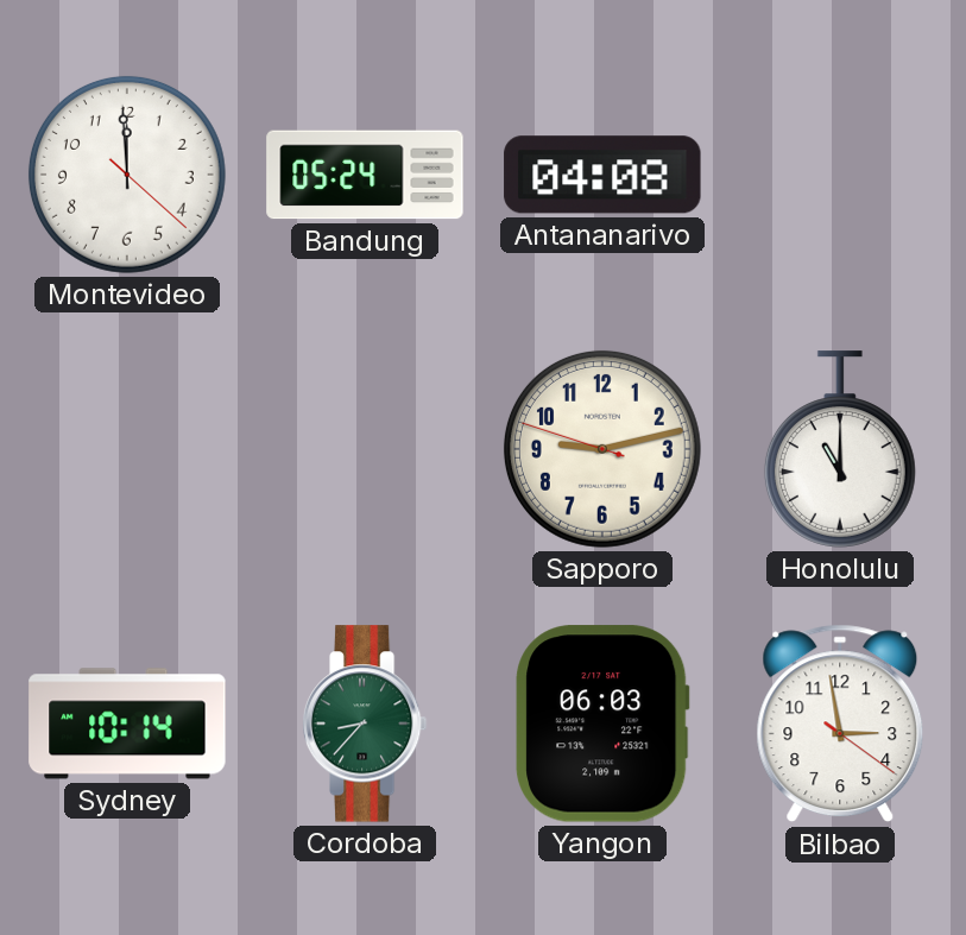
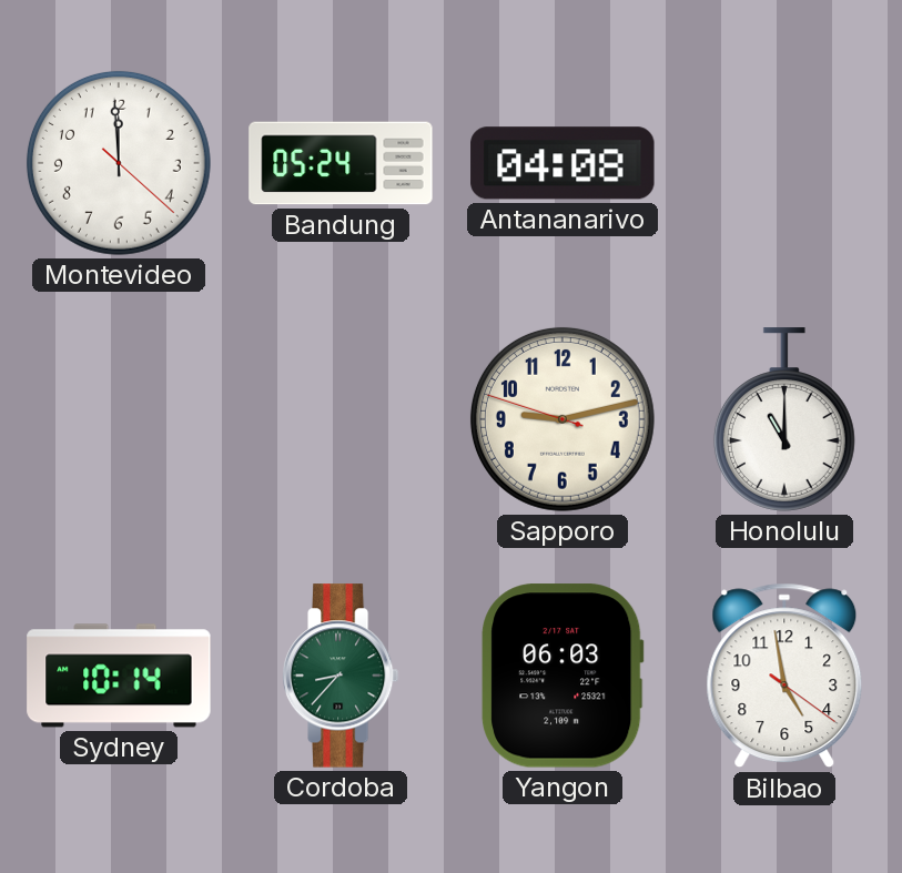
Bilbao: 2:58 -> 4:58 (784, 676)
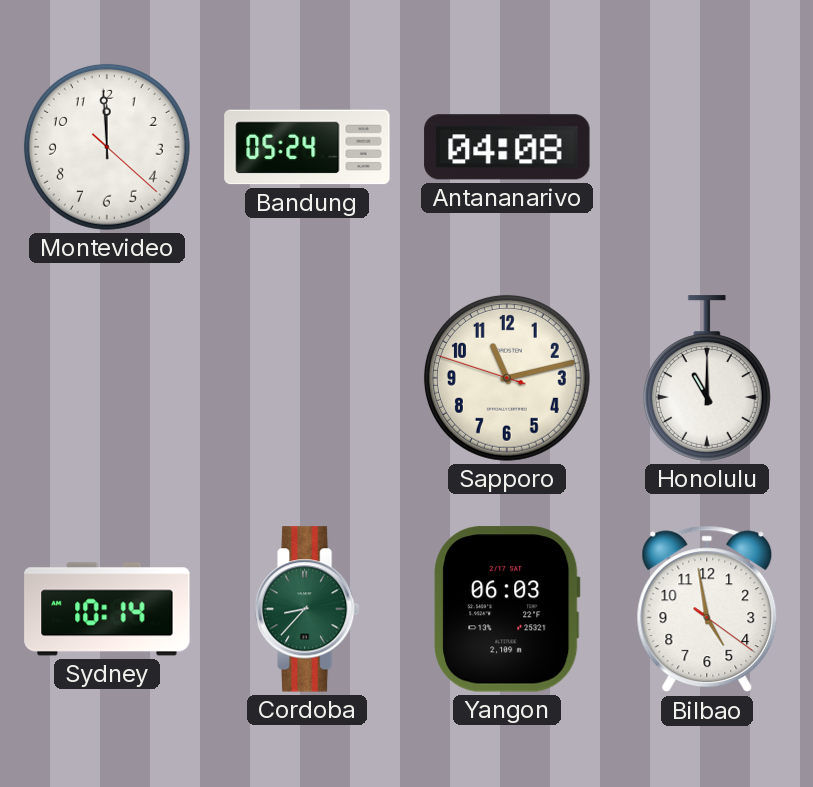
Sapporo: 9:12 -> 11:12 (507, 378)
